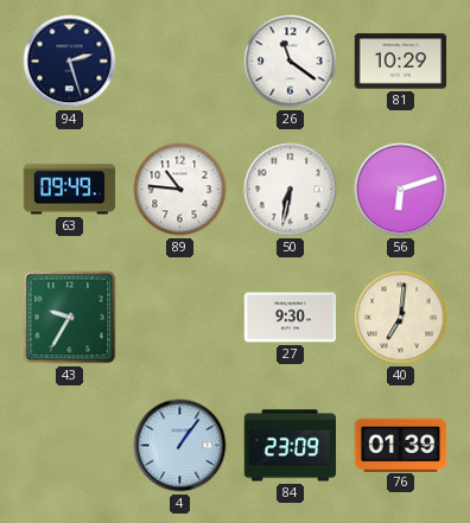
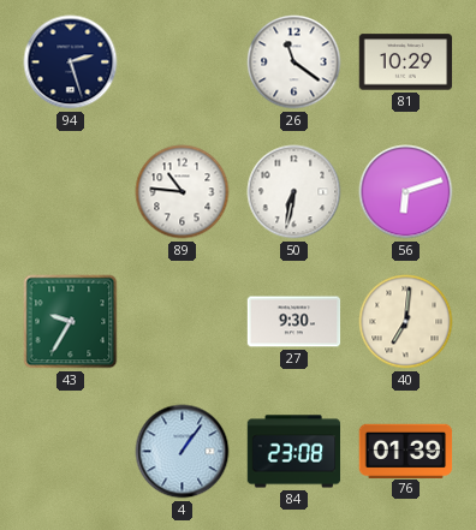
63: 09:49 -> none (70, 190)
84: 23:09 -> 23:08 (294, 452)
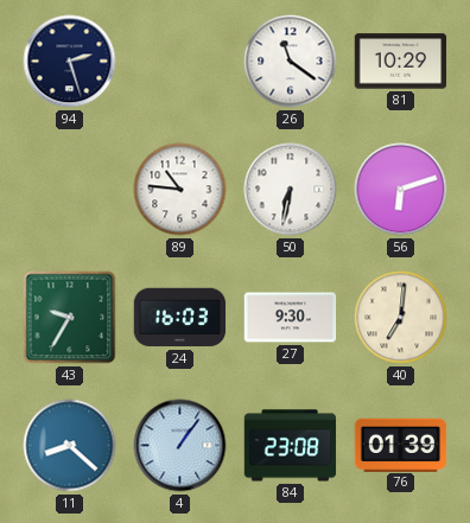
24: none -> 16:03 (180, 318)
11: none -> 8:22 (70, 446)
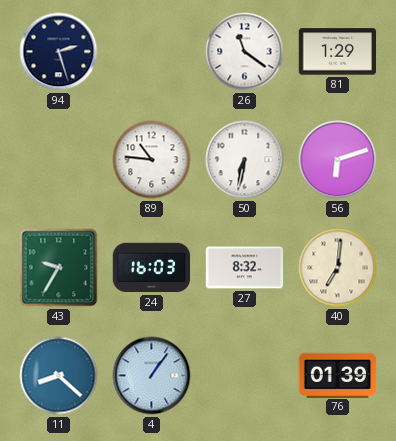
81: 10:29 -> 1:29 (338, 52)
27: 9:30 -> 8:32 (245, 268)
84: 23:08 -> none (291, 446)
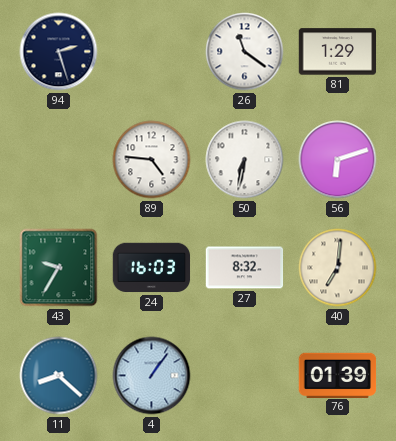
89: 10:46 -> 4:46 (152, 160)
